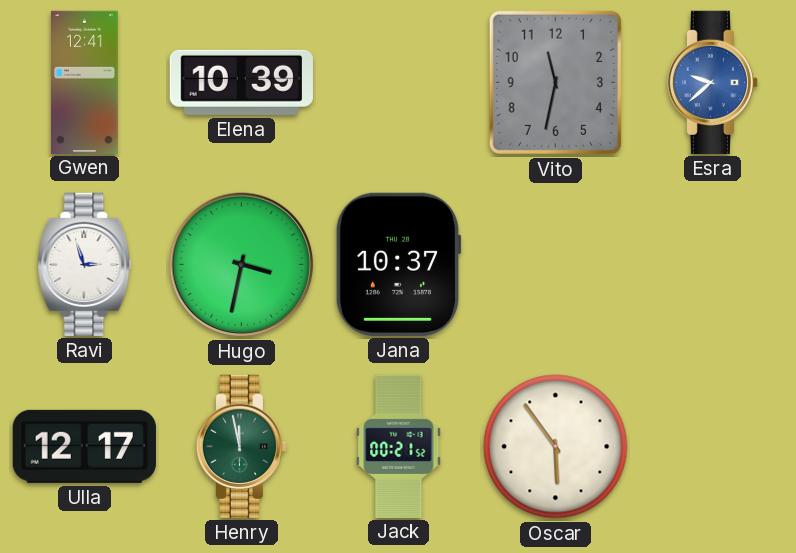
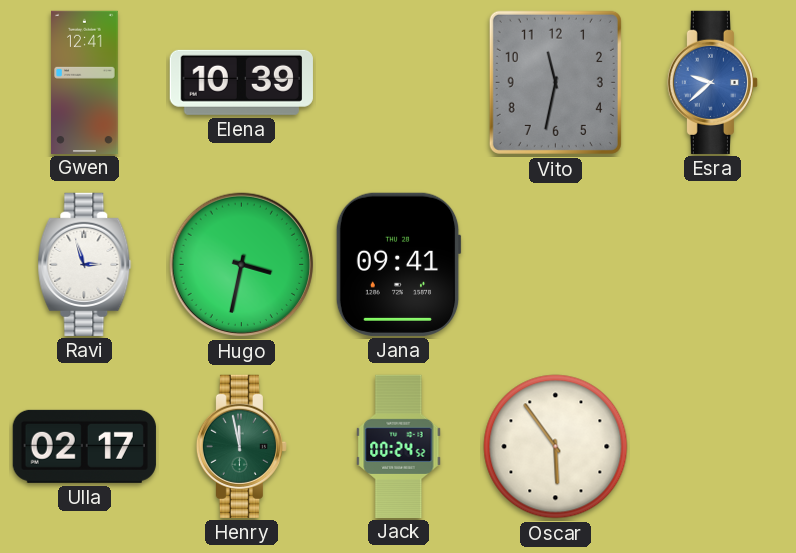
Jana: 10:37 -> 09:41 (398, 264)
Ulla: 12:17 -> 02:17 (84, 446)
Jack: 00:21 -> 00:24 (399, 446)
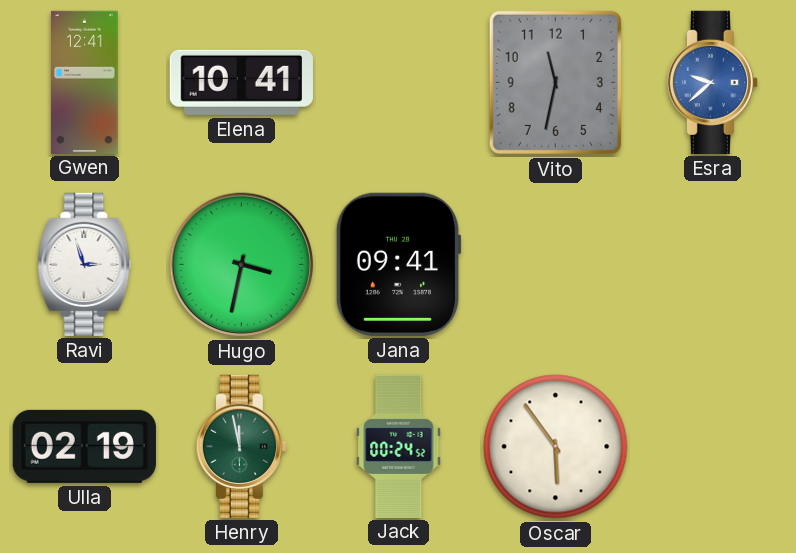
Elena: 10:39 -> 10:41 (241, 82)
Ulla: 02:17 -> 02:19 (84, 446)
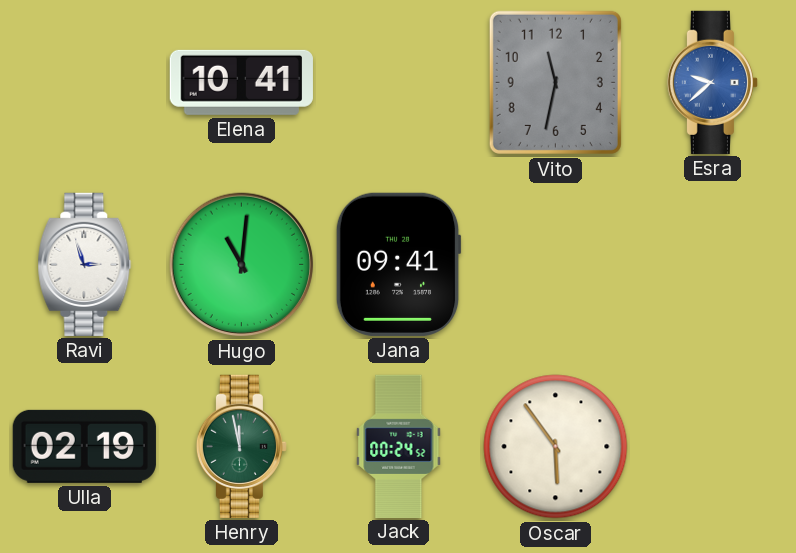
Gwen: 12:41 -> none (85, 82)
Hugo: 3:32 -> 11:01 (242, 265)
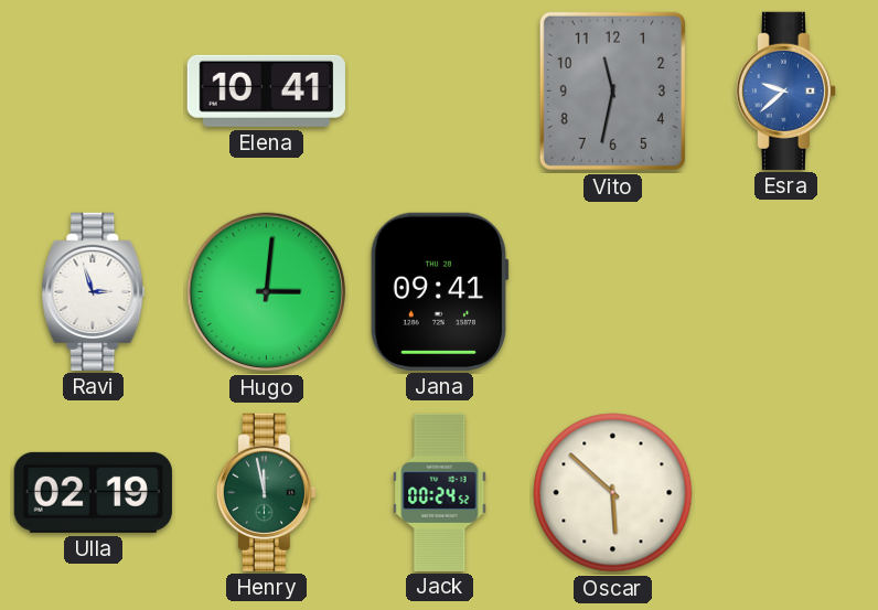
Hugo: 11:01 -> 3:01 (267, 292)
Oscar: 5:54 -> 5:52 (613, 493)
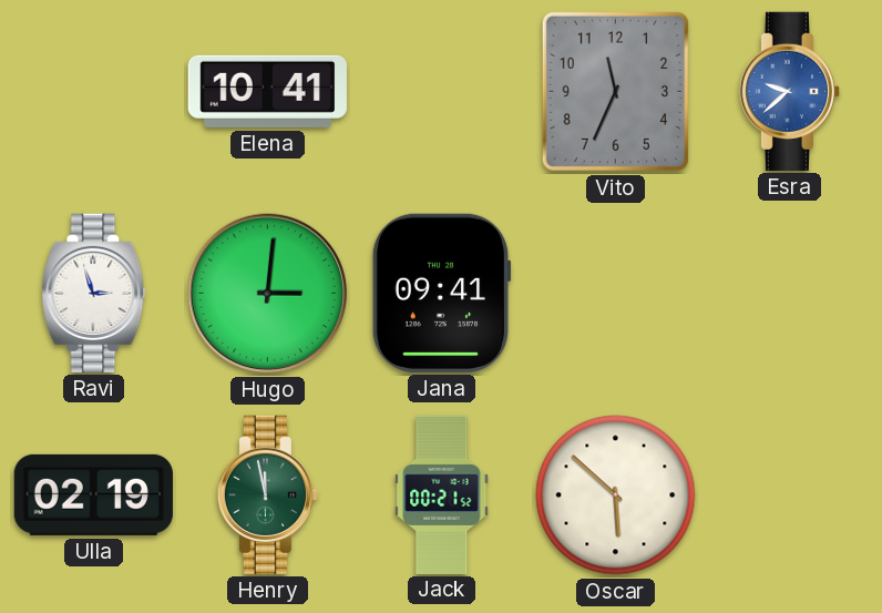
Vito: 11:32 -> 11:34 (615, 91)
Jack: 00:24 -> 00:21 (442, 494)
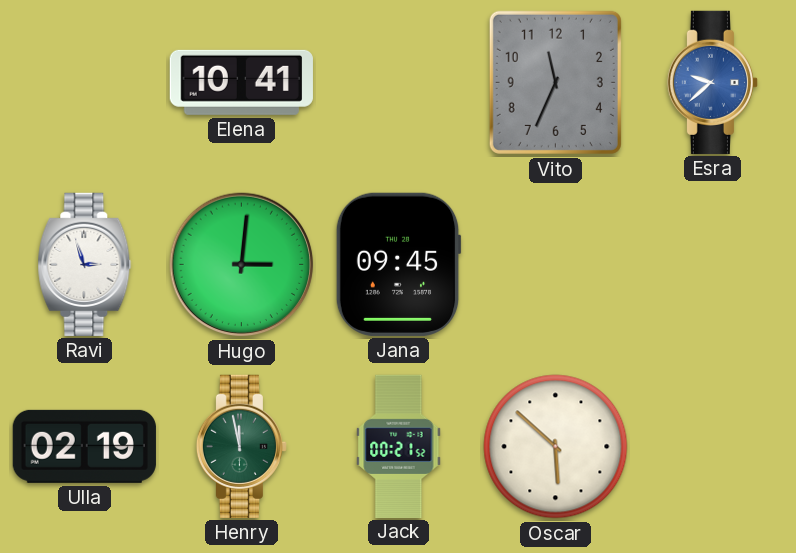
Jana: 09:41 -> 09:45 (398, 264)
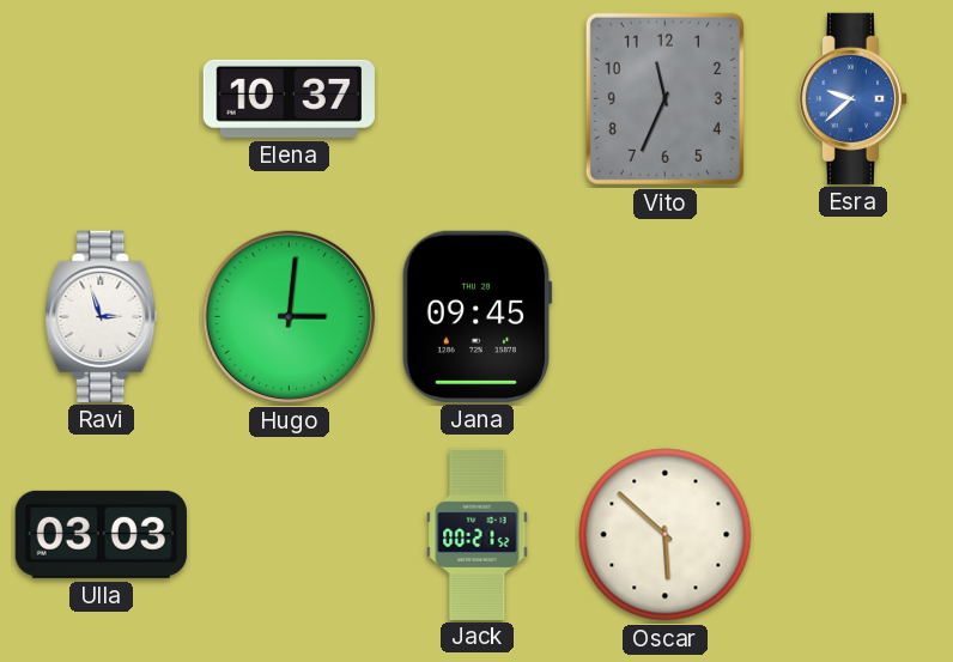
Elena: 10:41 -> 10:37 (289, 98)
Ulla: 02:19 -> 03:03 (101, 534)
Henry: 11:58 -> none (241, 446)
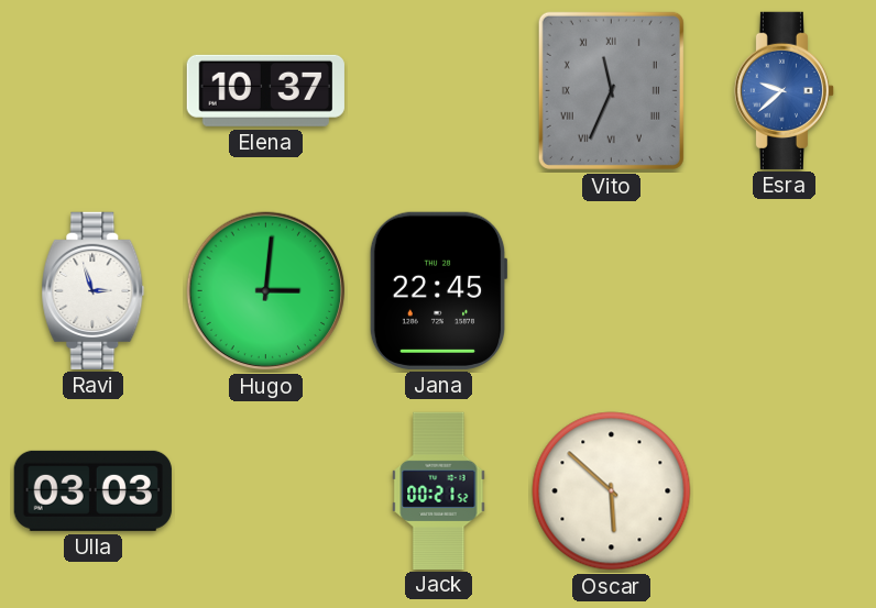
Vito numerals: Arabic -> Roman (611, 90)
Jana: 09:45 -> 22:45 (438, 290)
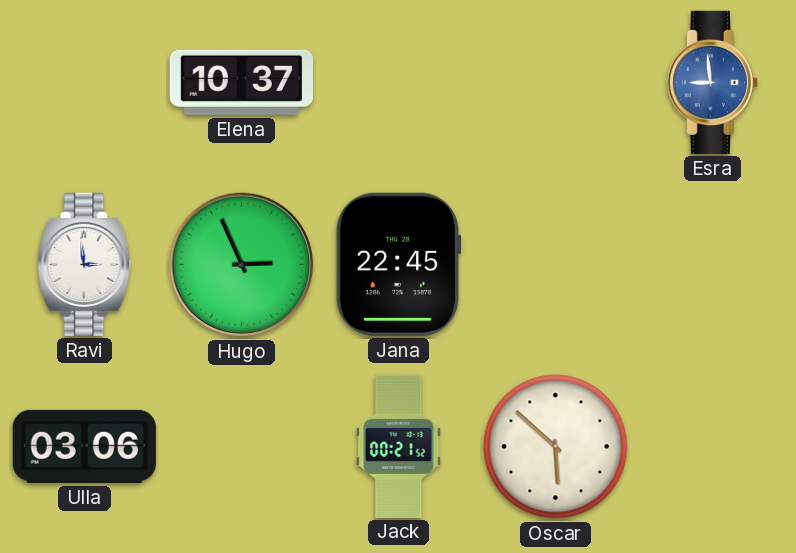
Vito: 11:34 -> none (611, 90)
Esra: 9:38 -> 8:59 (712, 82)
Ravi: 2:57 -> 2:59 (85, 264)
Hugo: 3:01 -> 2:56 (242, 265)
Ulla: 03:03 -> 03:06 (84, 446)
